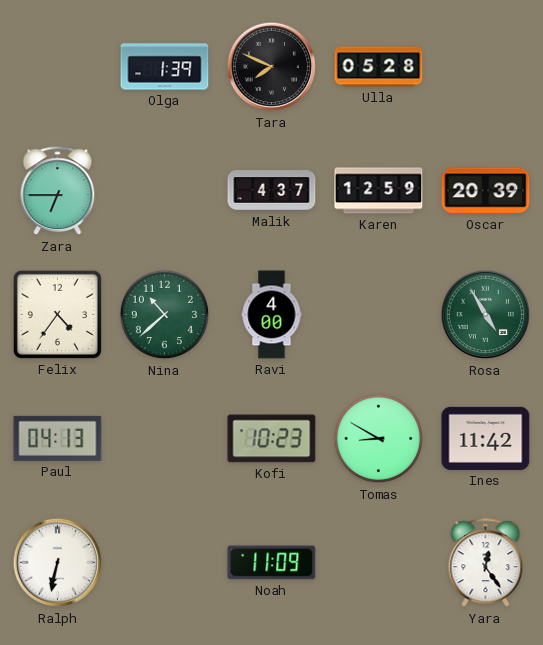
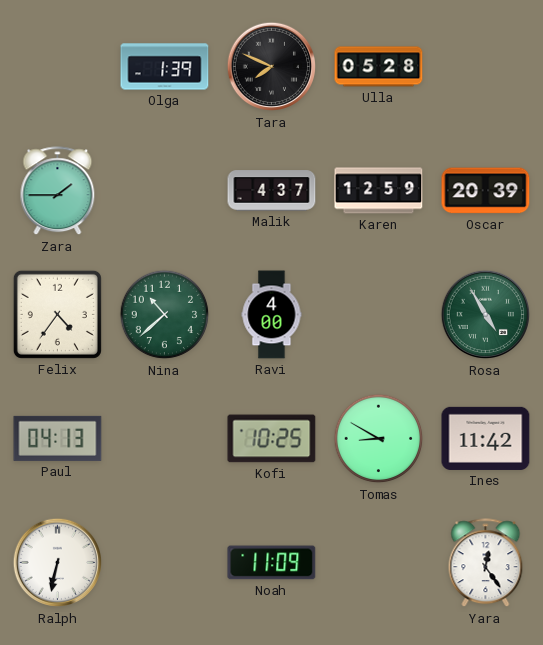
Zara: 6:45 -> 1:45 (58, 191)
Kofi: 10:23 -> 10:25 (272, 439)
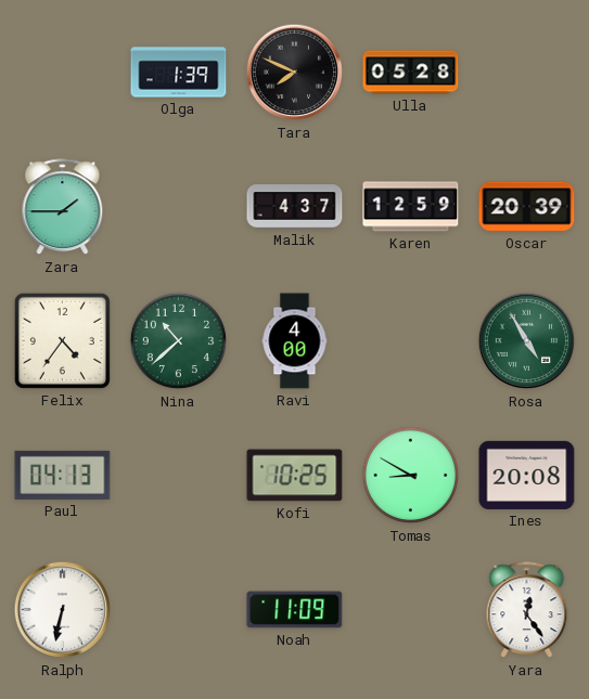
Ines: 11:42 -> 20:08 (527, 475)
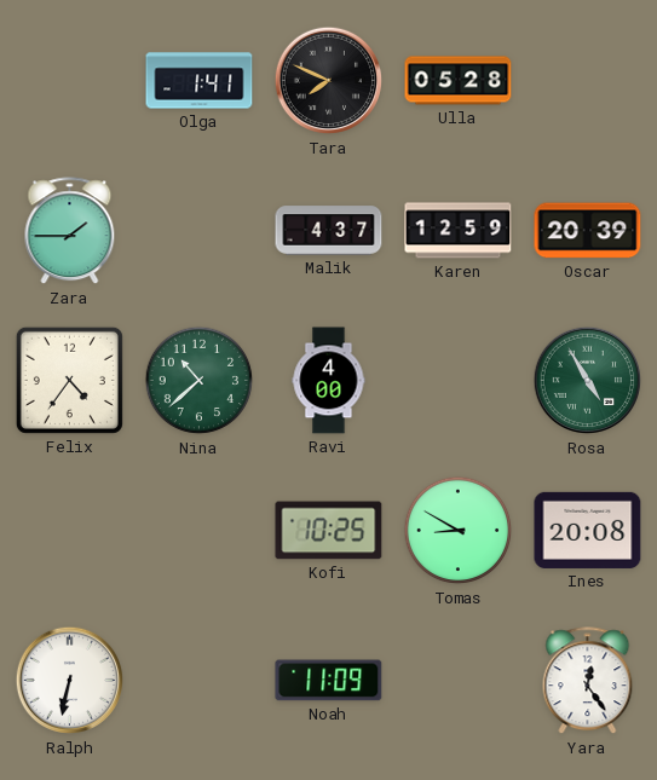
Olga: 1:39 -> 1:41 (200, 81)
Paul: 04:13 -> none (63, 475)
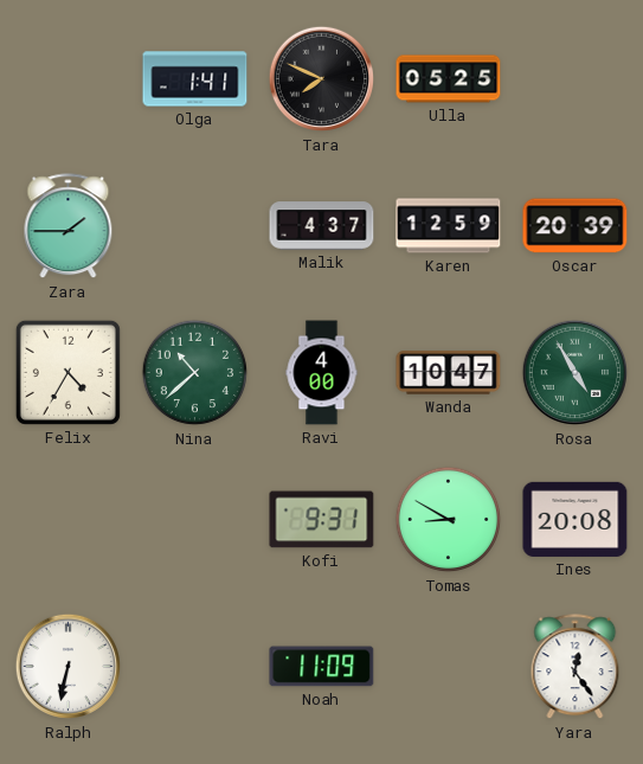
Ulla: 05:28 -> 05:25 (449, 79)
Felix: 4:36 -> 4:35 (67, 372)
Wanda: none -> 10:47 (449, 373)
Kofi: 10:25 -> 9:31 (322, 520)
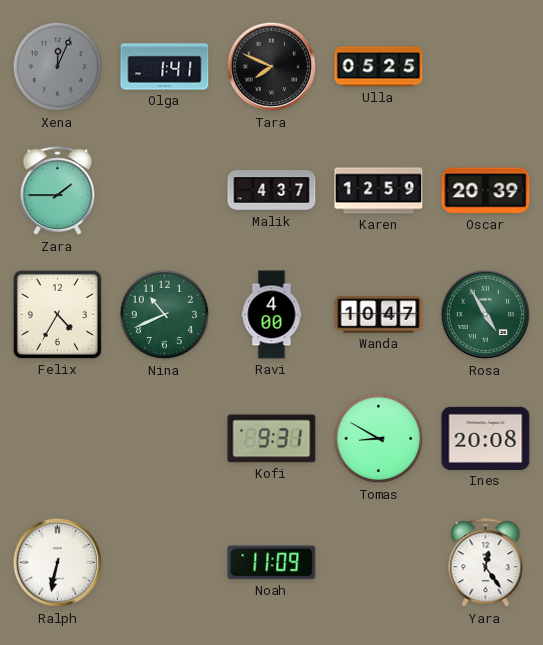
Xena: none -> 12:04 (58, 67)
Nina: 10:38 -> 10:41 (165, 315)
